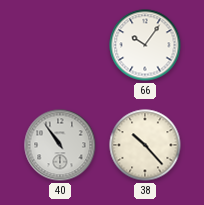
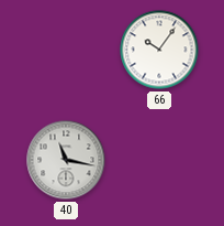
40: 10:54 -> 11:17 (66, 160)
38: 10:23 -> none (145, 145)
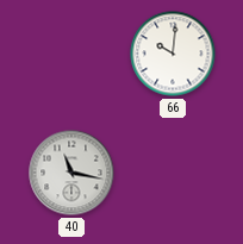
66: 10:06 -> 10:01 (173, 54)
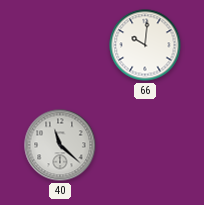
40: 11:17 -> 11:22 (60, 145)
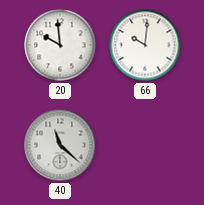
20: none -> 9:59 (60, 45)
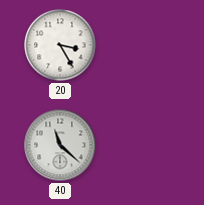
20: 9:59 -> 3:25 (60, 45)
66: 10:01 -> none (145, 45)
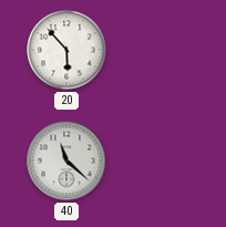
20: 3:25 -> 5:53 (66, 50)
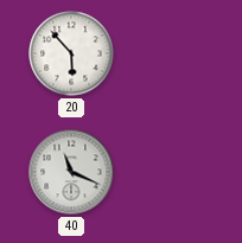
40: 11:22 -> 11:19 (71, 172)
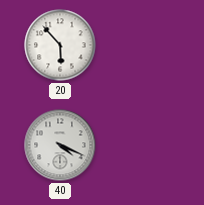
40: 11:19 -> 4:19 (60, 145)
